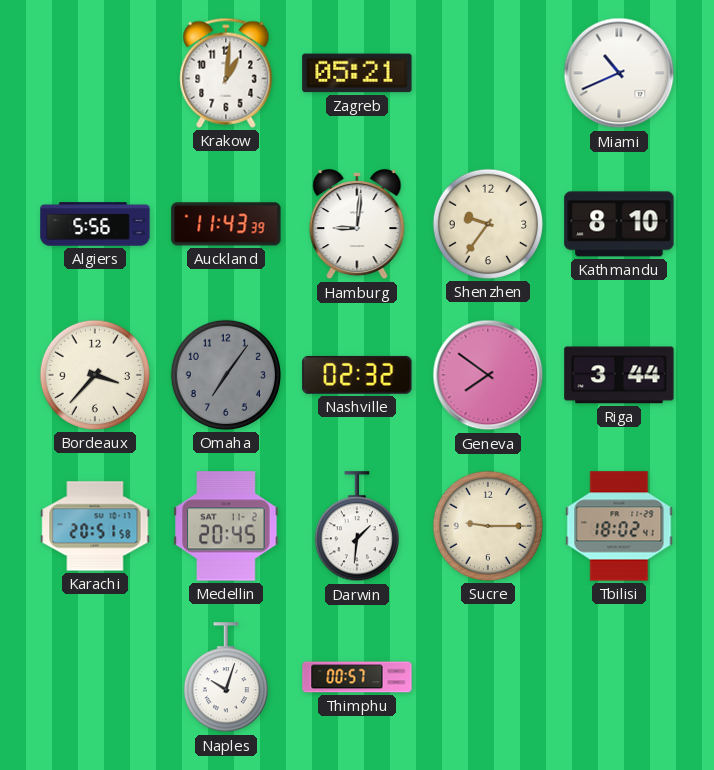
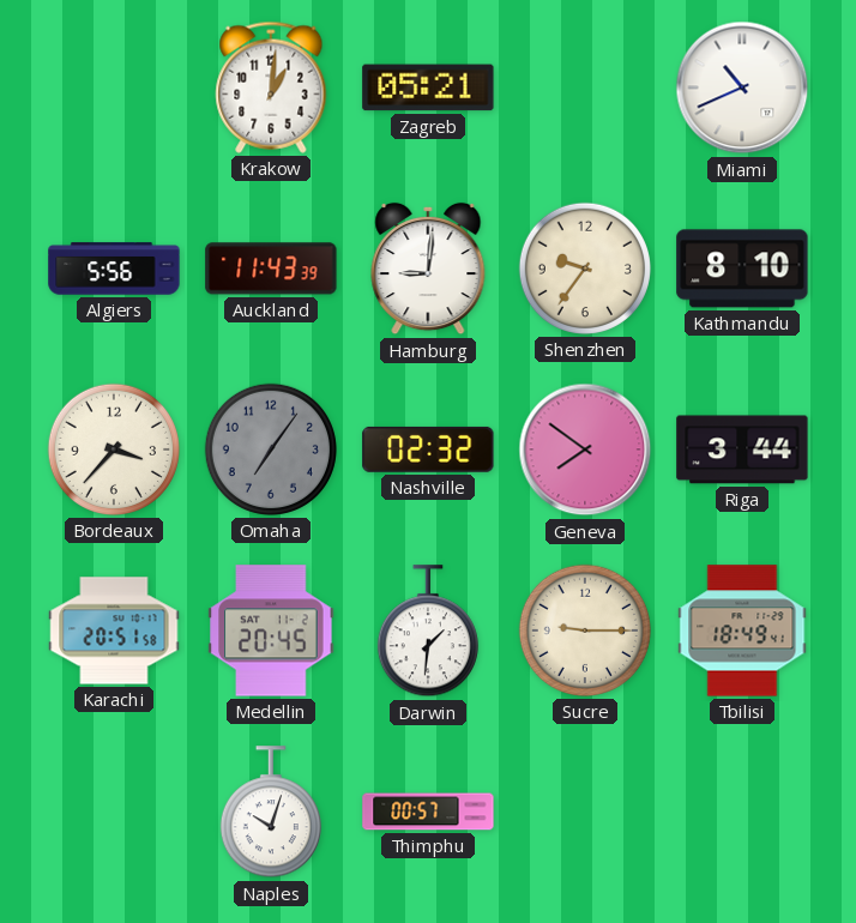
Tbilisi: 18:02 -> 18:49 (742, 631)
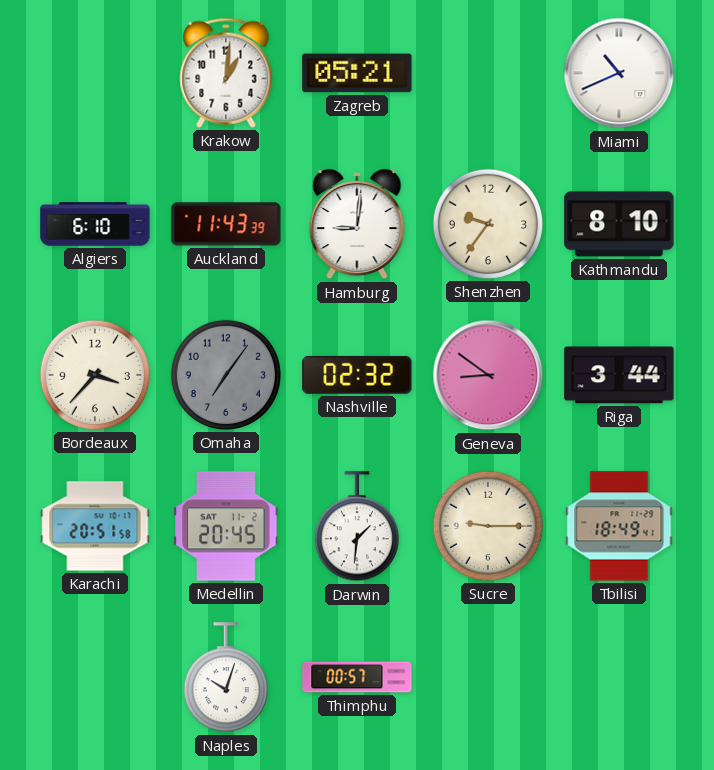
Algiers: 5:56 -> 6:10 (95, 224)
Geneva: 7:51 -> 8:51 (488, 375)
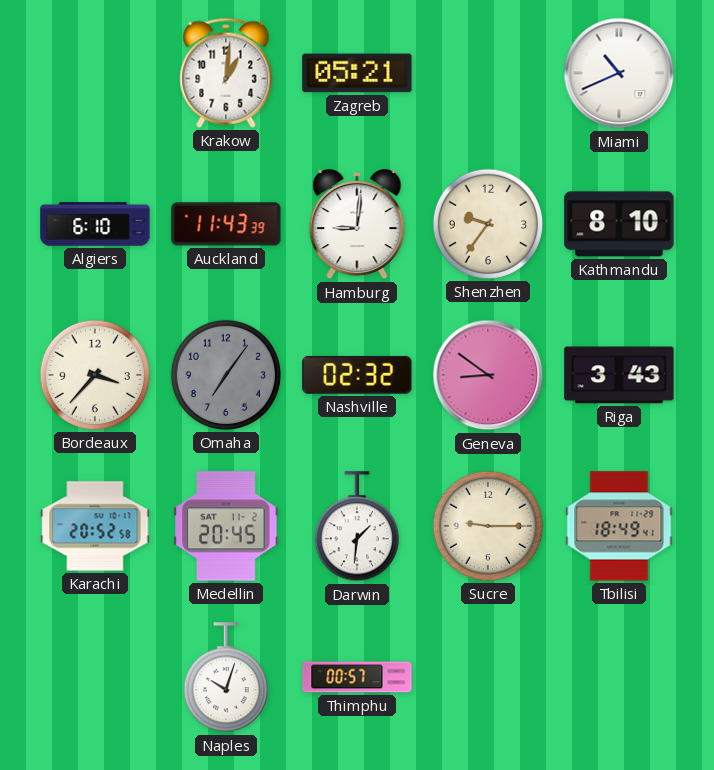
Riga: 3:44 -> 3:43 (619, 375)
Karachi: 20:51 -> 20:52 (95, 526)
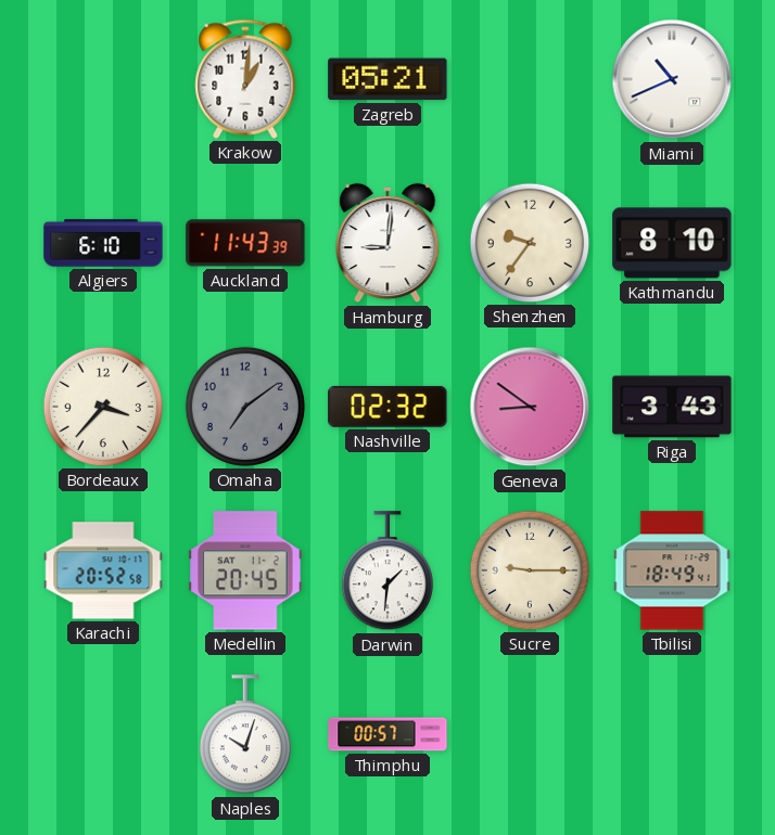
Omaha: 7:06 -> 7:09 (245, 407)
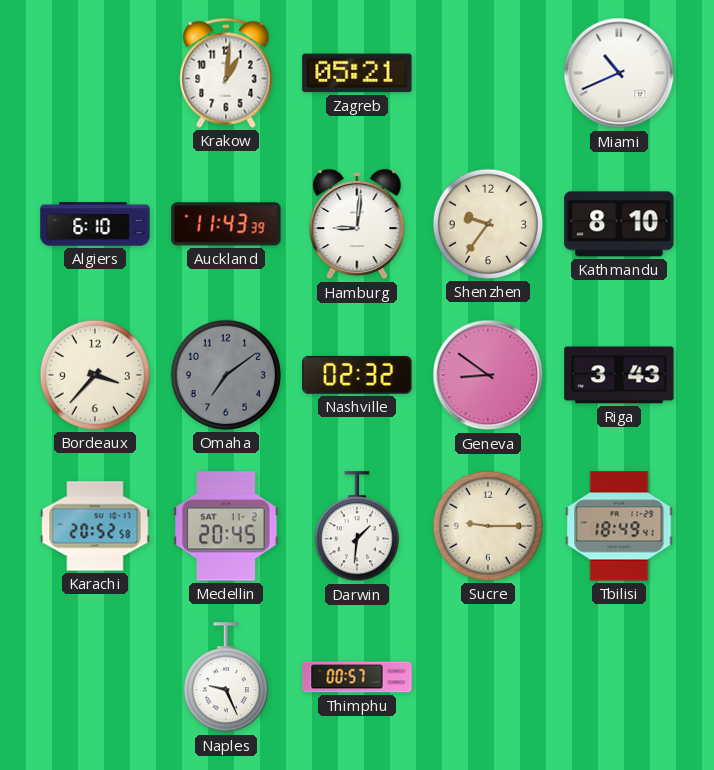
Naples: 10:03 -> 9:26 (226, 678)
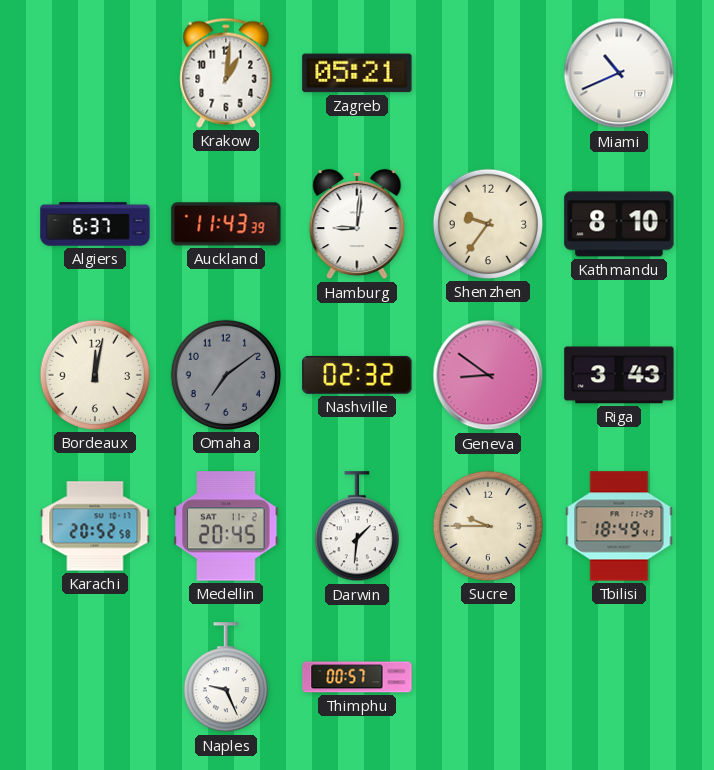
Algiers: 6:10 -> 6:37 (95, 224)
Bordeaux: 3:37 -> 12:02 (95, 375)
Sucre: 9:15 -> 9:45 (488, 526)
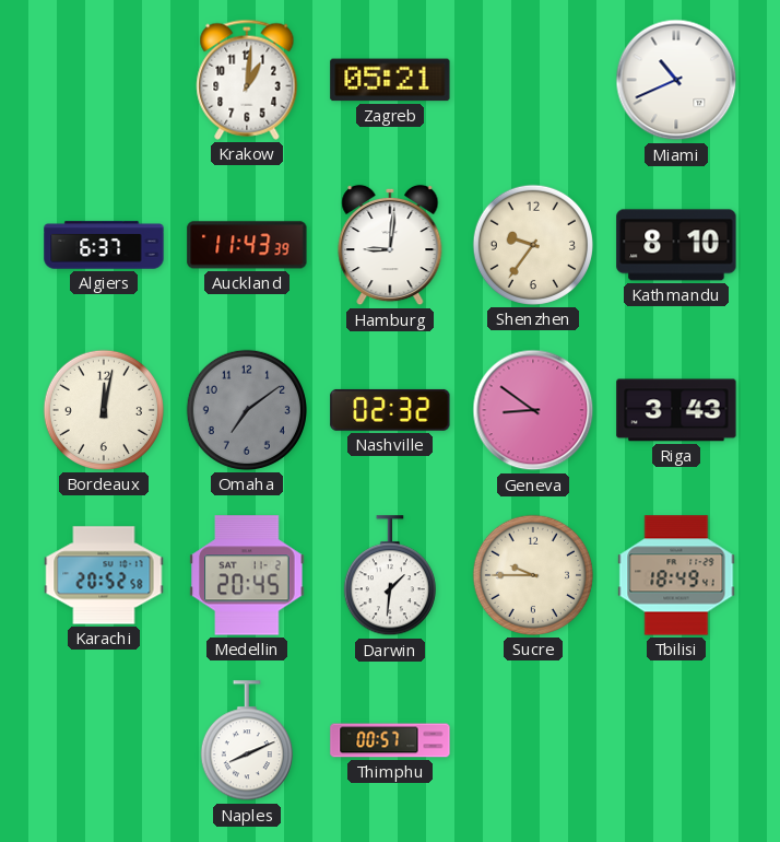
Naples: 9:26 -> 8:11 (247, 741)
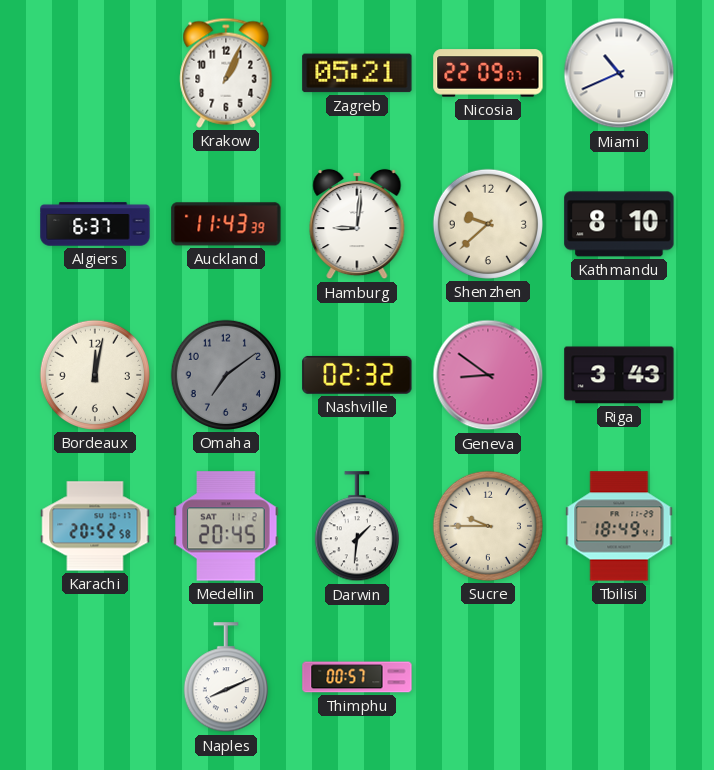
Krakow: 1:01 -> 1:04 (226, 73)
Nicosia: none -> 22:09 (488, 73)
Shenzhen: 9:36 -> 9:38 (488, 224)
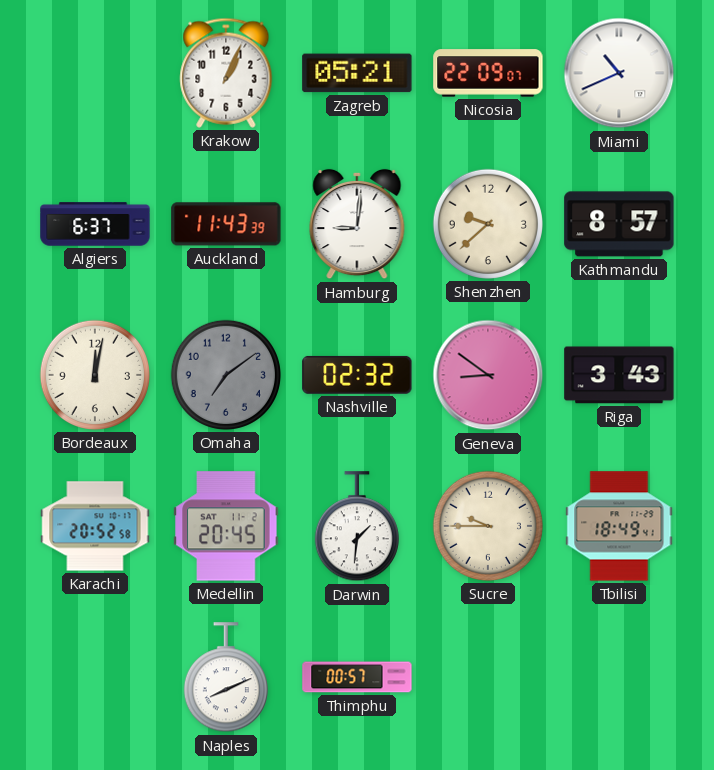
Kathmandu: 8:10 -> 8:57 (619, 224)
